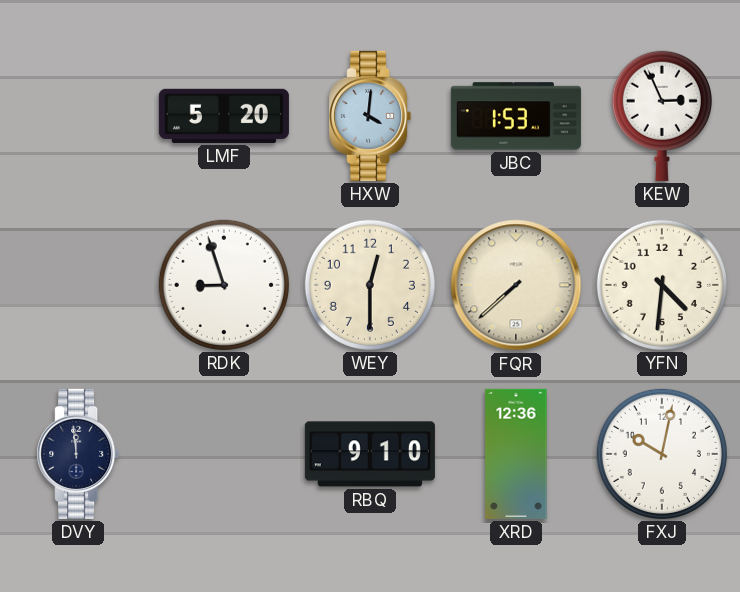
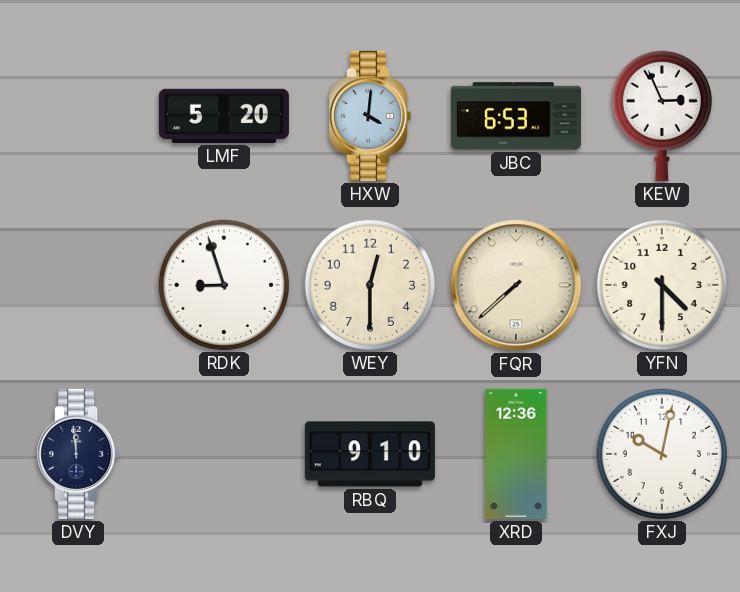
JBC: 1:53 -> 6:53 (516, 116)
YFN: 4:31 -> 4:30 (662, 285)
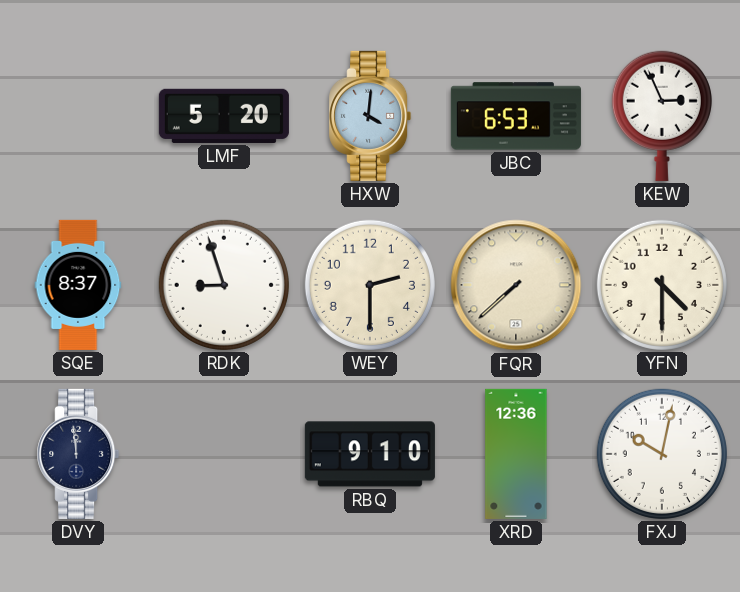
SQE: none -> 8:37 (78, 285)
WEY: 12:30 -> 2:30 (370, 285)
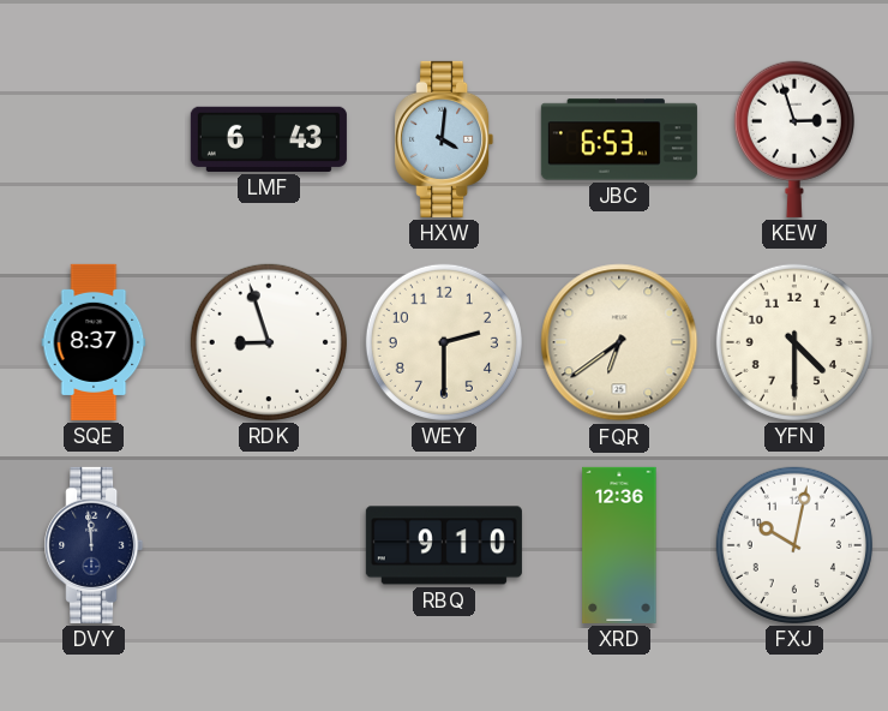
LMF: 5:20 -> 6:43 (269, 139)
KEW: 2:56 -> 2:57 (794, 139)
FQR: 7:38 -> 6:39 (619, 342)
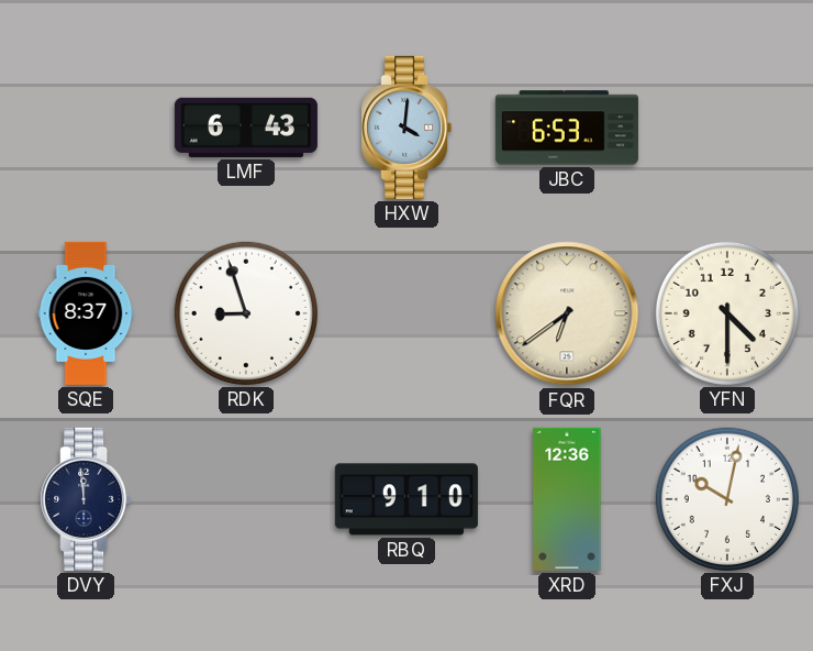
KEW: 2:57 -> none (794, 139)
WEY: 2:30 -> none (444, 342)
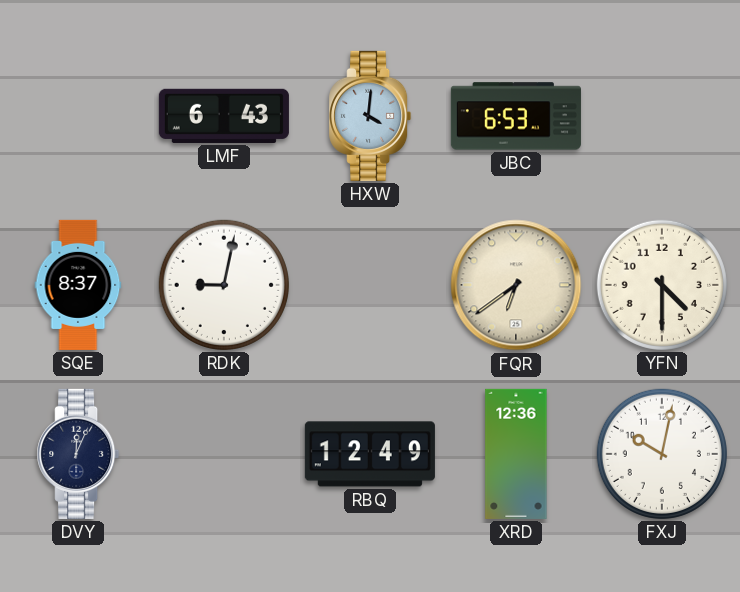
RDK: 8:57 -> 9:02 (224, 285)
DVY: 11:59 -> 12:04 (78, 454)
RBQ: 9:10 -> 12:49 (370, 454)
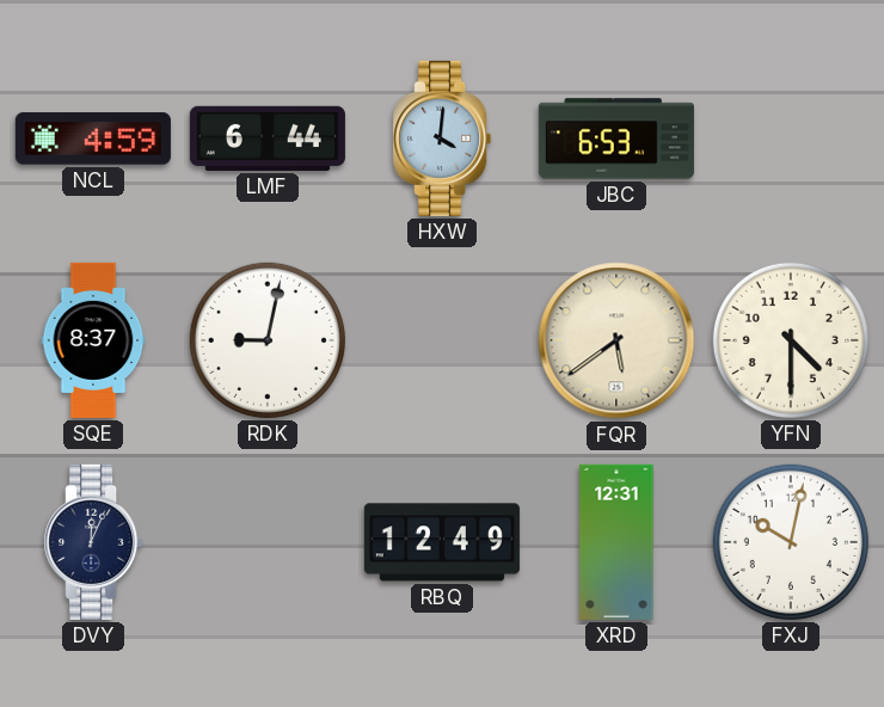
NCL: none -> 4:59 (93, 139)
LMF: 6:43 -> 6:44 (268, 139)
FQR: 6:39 -> 5:39 (616, 340)
XRD: 12:36 -> 12:31 (616, 542)
